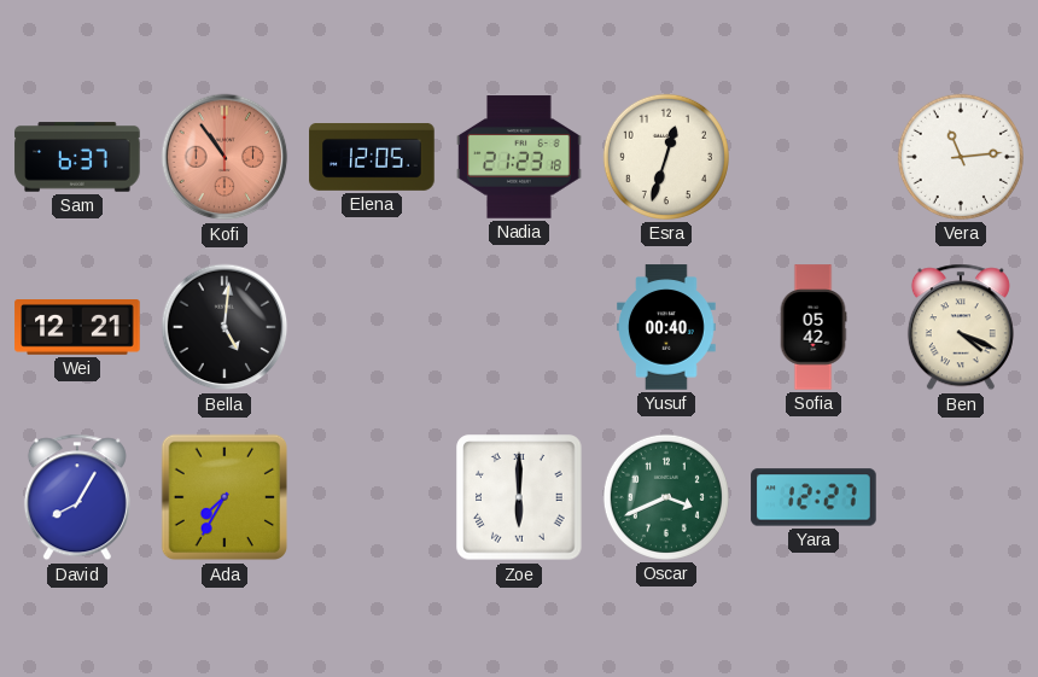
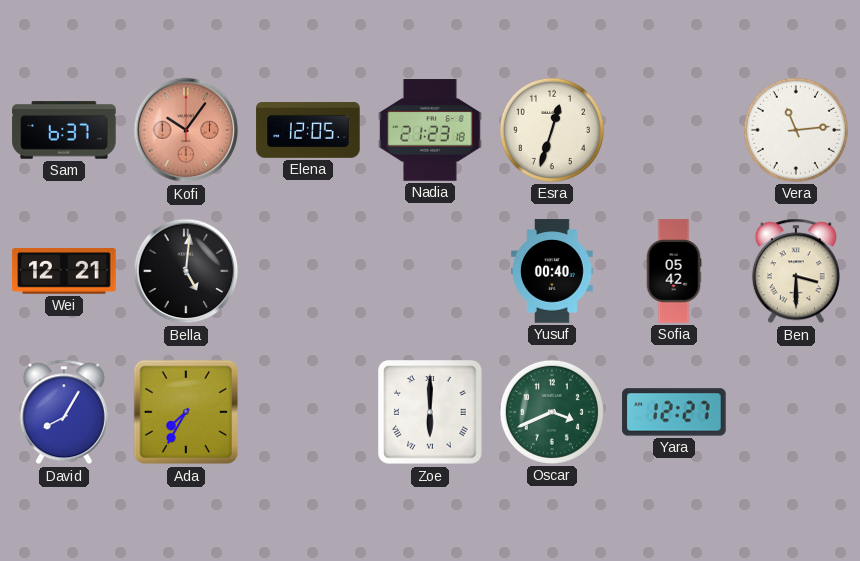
Kofi: 10:54 -> 10:06 (186, 130)
Ben: 4:19 -> 3:30 (796, 271)
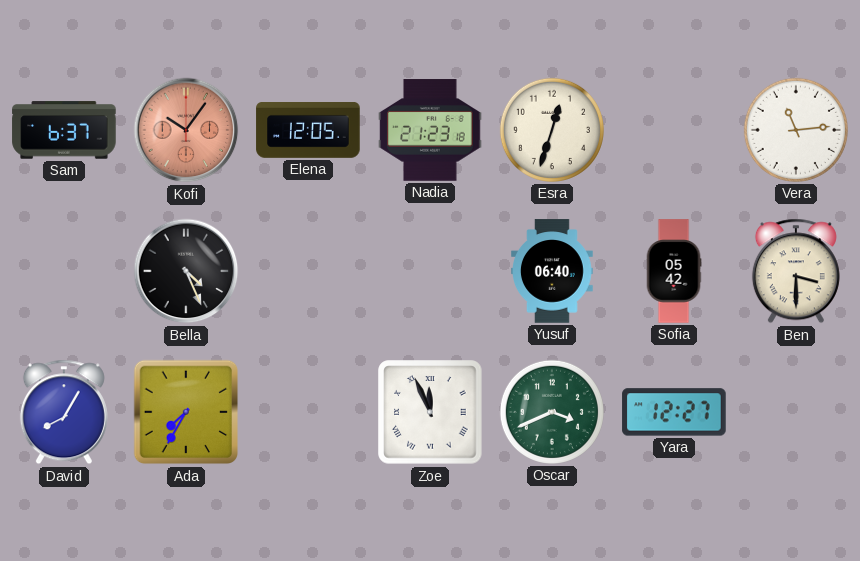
Wei: 12:21 -> none (64, 272)
Bella: 5:01 -> 4:26 (186, 271)
Yusuf: 00:40 -> 06:40 (553, 271)
Zoe: 6:00 -> 11:56 (430, 412)
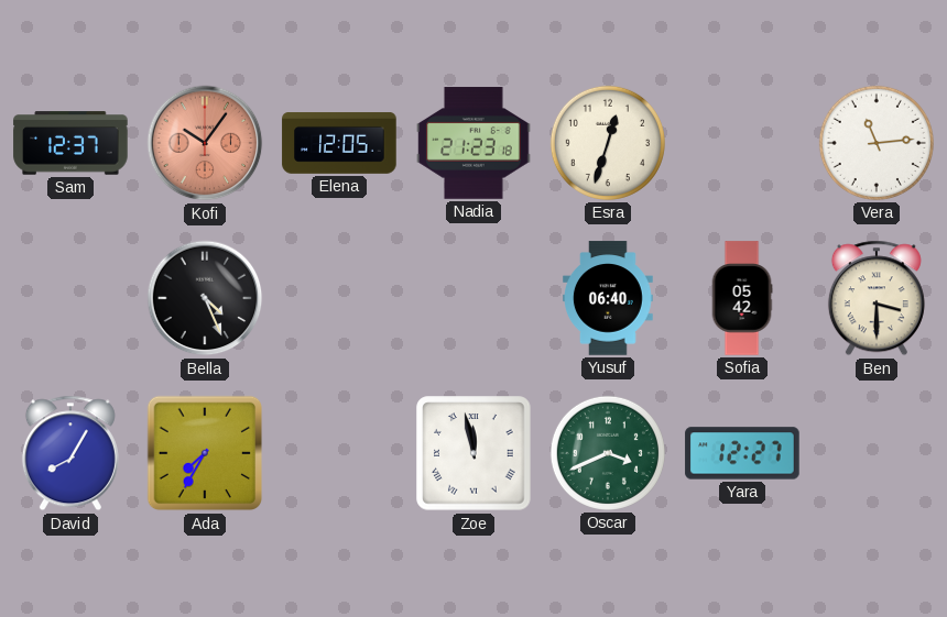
Sam: 6:37 -> 12:37 (70, 143)
Zoe: 11:56 -> 11:58 (473, 453)
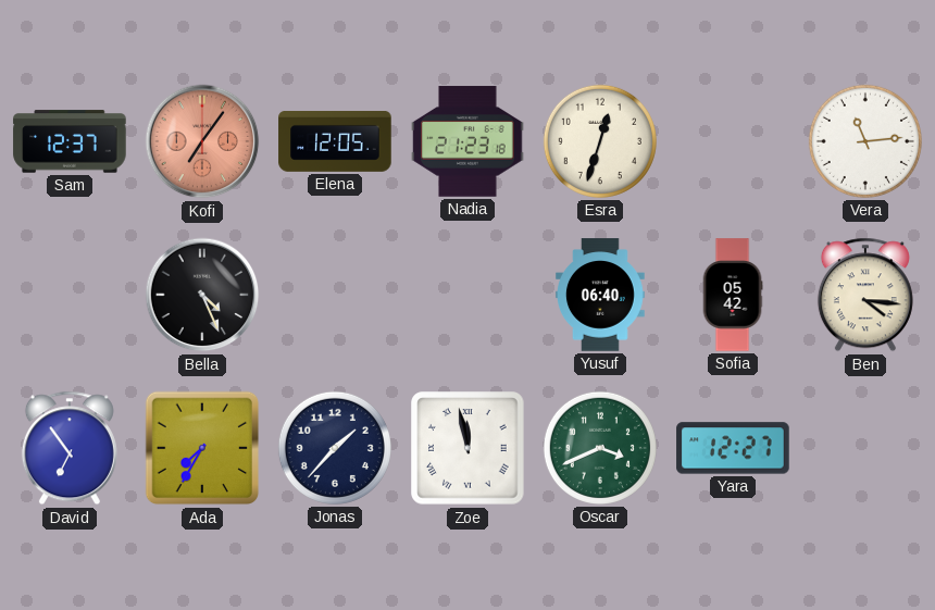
Kofi: 10:06 -> 7:06 (202, 141)
Ben: 3:30 -> 4:16 (865, 295)
David: 8:05 -> 6:54 (70, 448)
Jonas: none -> 1:37 (335, 448)
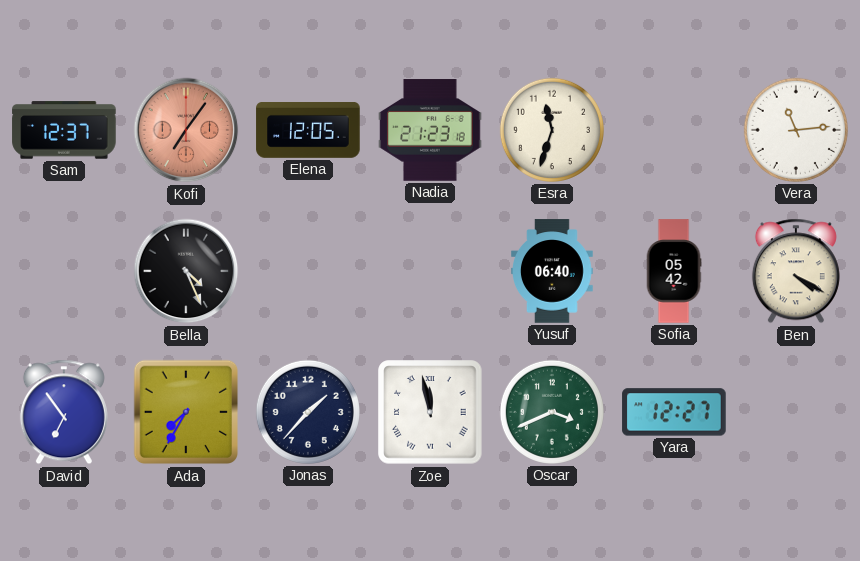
Esra: 12:33 -> 11:33 (552, 130)
Ben: 4:16 -> 4:20 (796, 271)
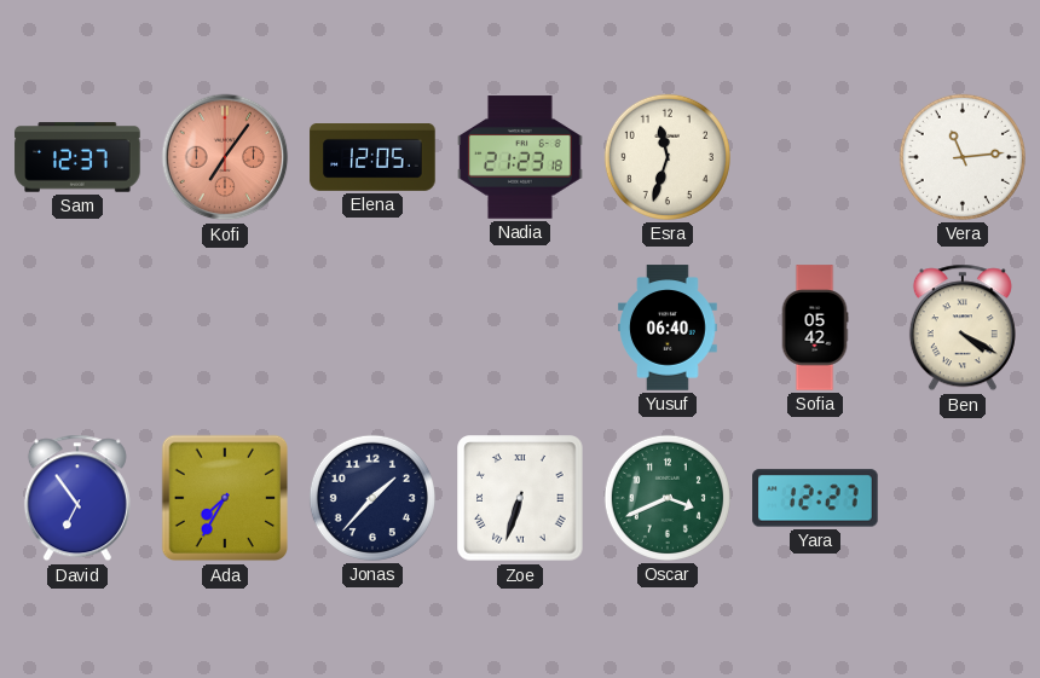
Bella: 4:26 -> none (186, 271)
Zoe: 11:58 -> 6:33 (520, 498)
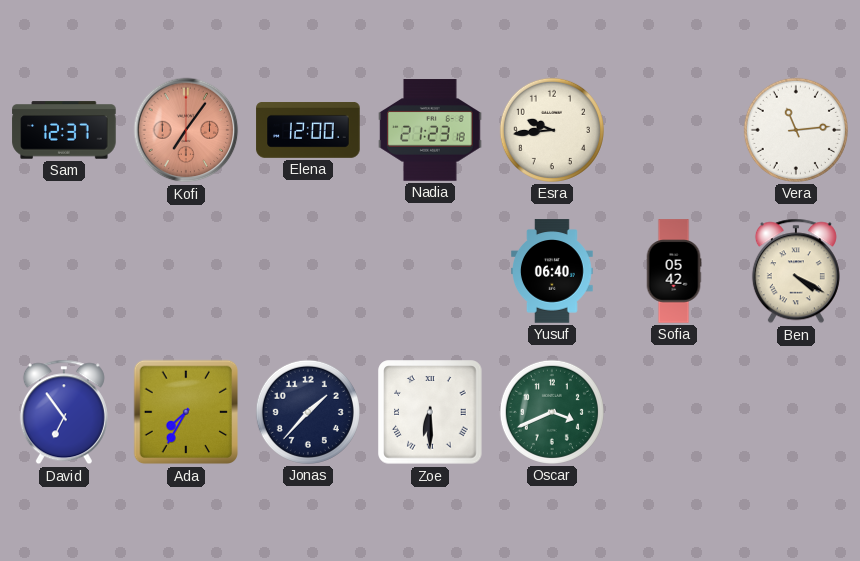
Elena: 12:05 -> 12:00 (308, 131)
Esra: 11:33 -> 9:44 (552, 130)
Zoe: 6:33 -> 6:30 (430, 412)
Yara: 12:27 -> none (815, 498)
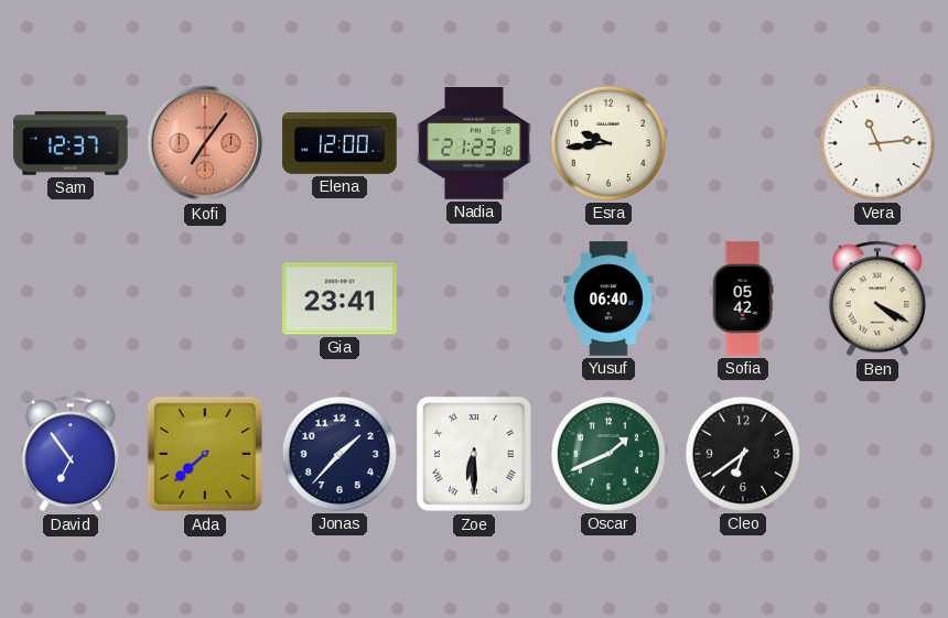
Gia: none -> 23:41 (340, 299)
Ada: 7:35 -> 7:38 (205, 454)
Oscar: 3:41 -> 1:41 (608, 454)
Cleo: none -> 6:39 (743, 454)
